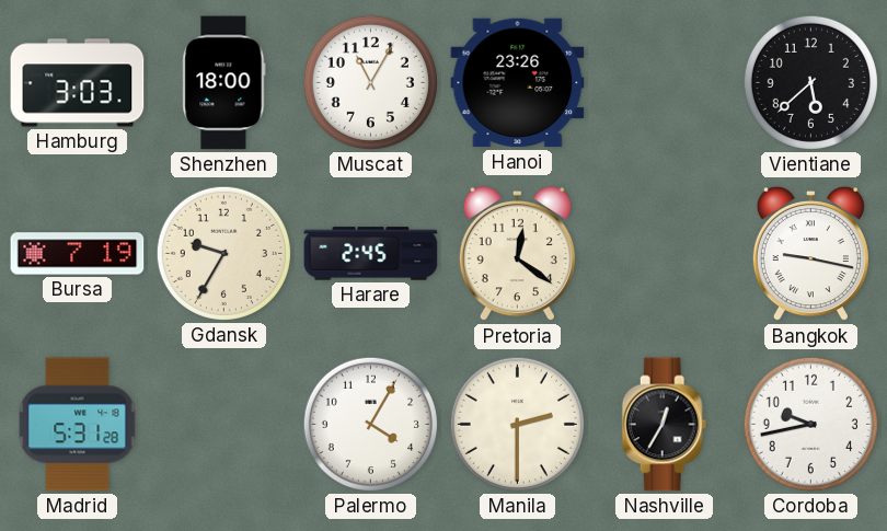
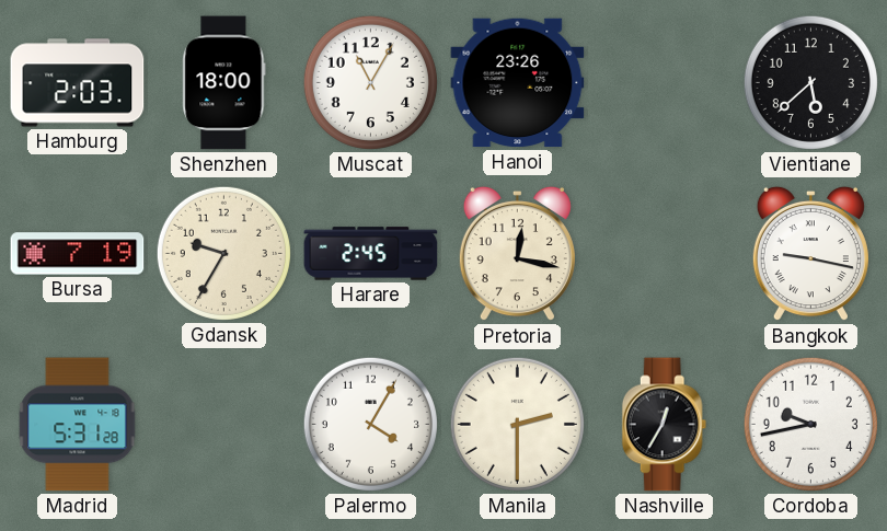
Hamburg: 3:03 -> 2:03 (78, 83)
Pretoria: 12:21 -> 12:17 (517, 254)
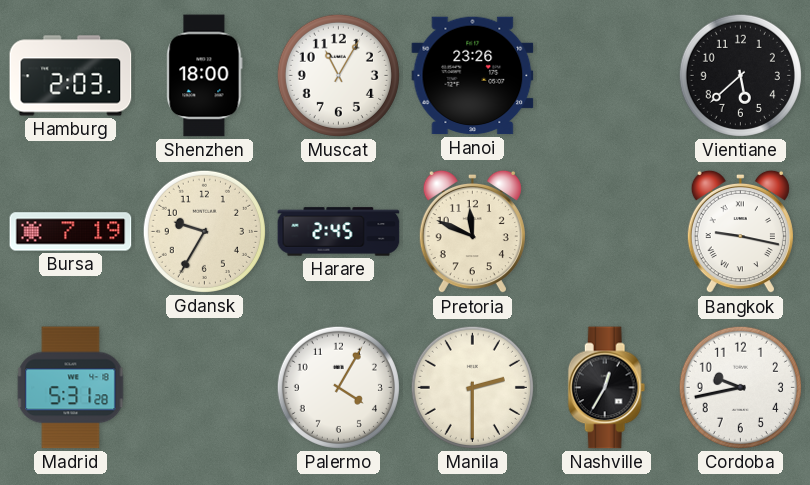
Pretoria: 12:17 -> 11:49 (472, 232)
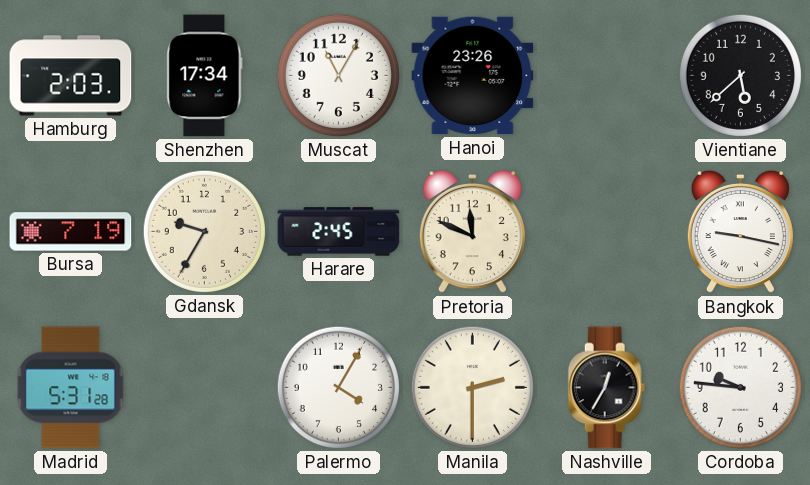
Shenzhen: 18:00 -> 17:34 (205, 76)
Cordoba: 9:43 -> 9:46 (740, 387)
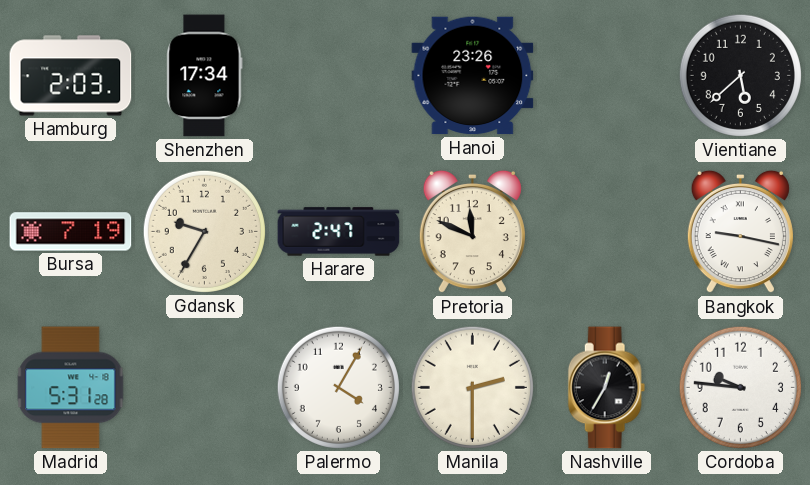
Muscat: 11:05 -> none (338, 75)
Harare: 2:45 -> 2:47 (339, 232)
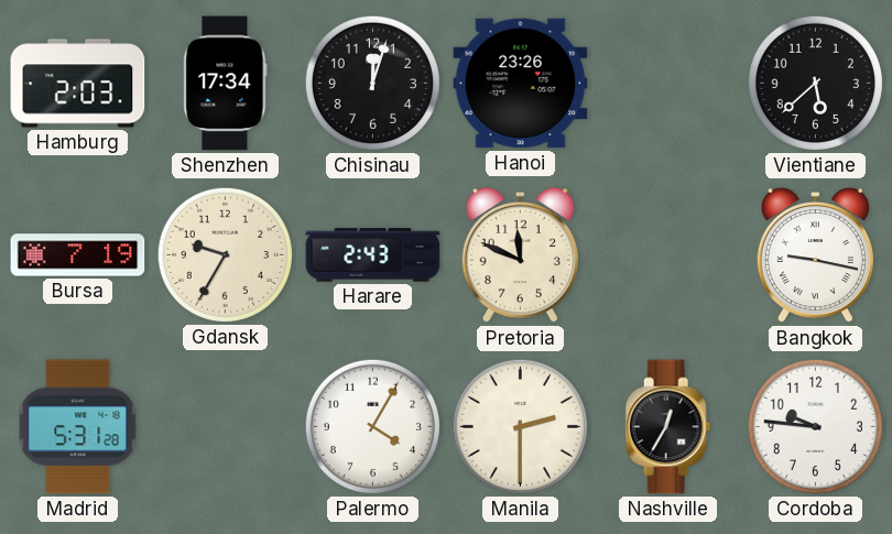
Chisinau: none -> 12:03 (372, 83)
Harare: 2:47 -> 2:43 (373, 255)
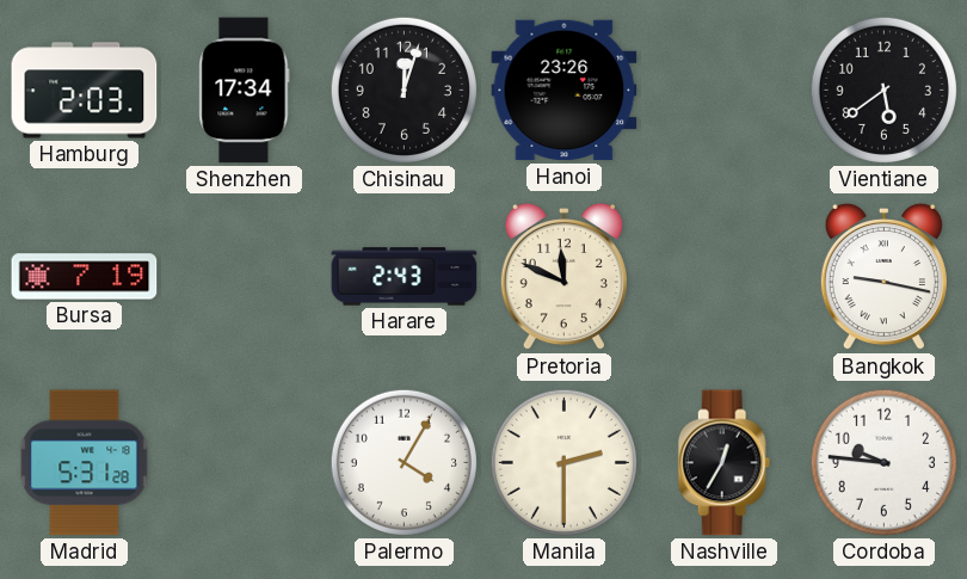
Vientiane: 5:38 -> 5:39 (883, 90)
Gdansk: 9:35 -> none (225, 254)
